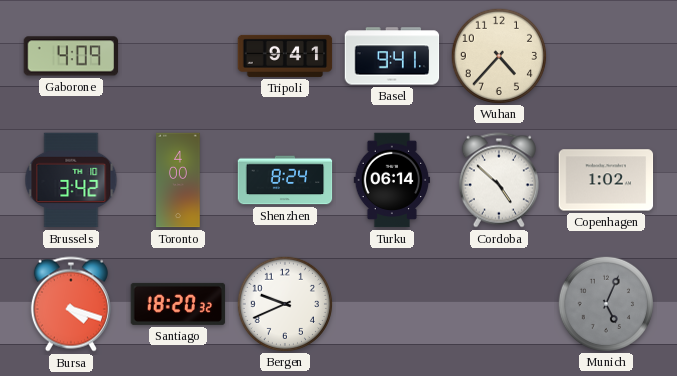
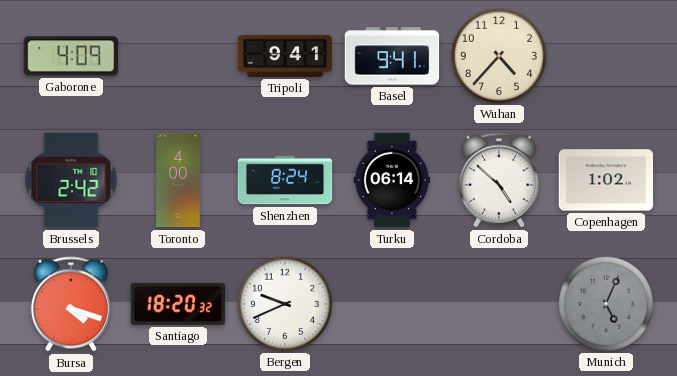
Brussels: 3:42 -> 2:42 (71, 180)
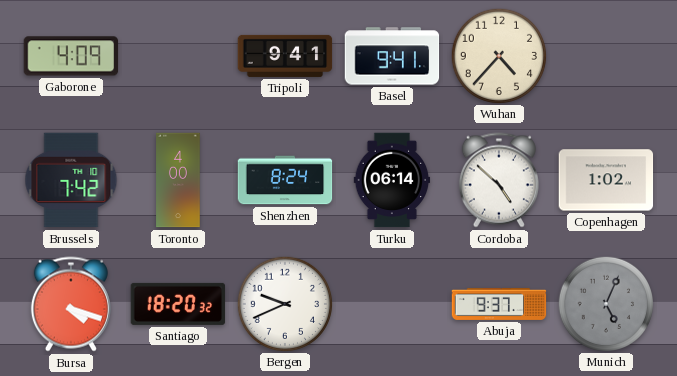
Brussels: 2:42 -> 7:42 (71, 180)
Abuja: none -> 9:37 (499, 304)
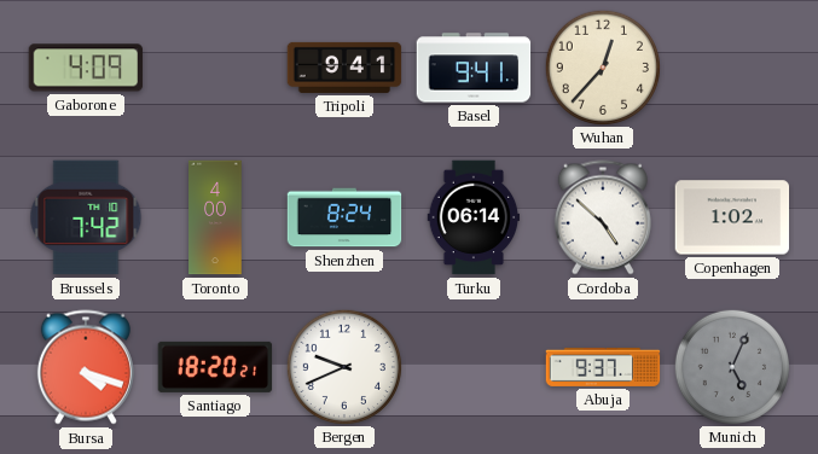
Wuhan: 4:37 -> 12:37 (602, 66)
Santiago: 18:20:32 -> 18:20:21 (215, 367)
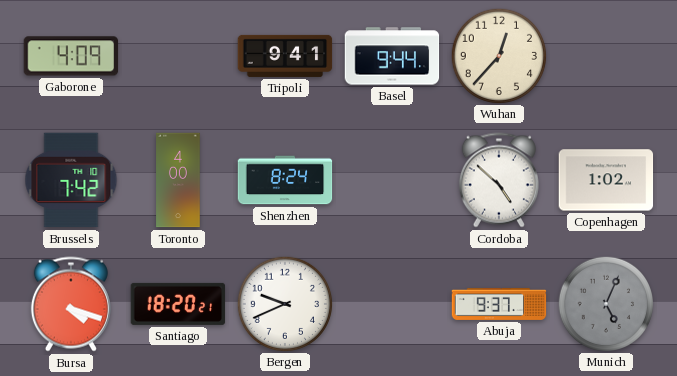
Basel: 9:41 -> 9:44 (392, 56)
Turku: 06:14 -> none (474, 217)
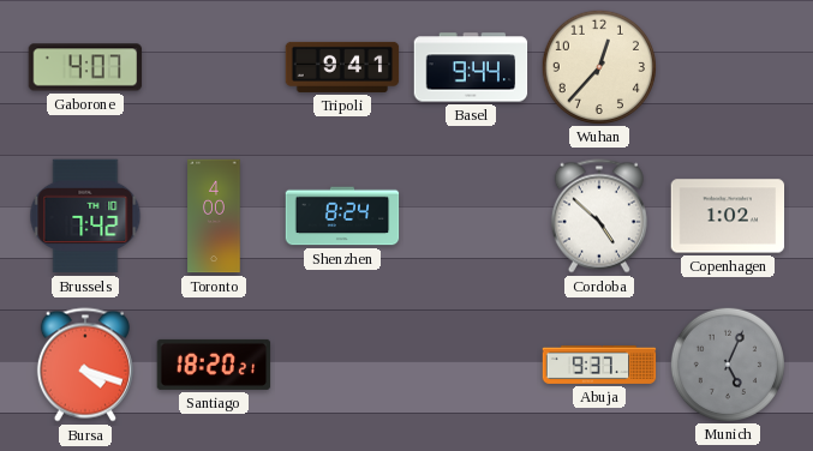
Gaborone: 4:09 -> 4:07 (85, 67)
Bergen: 9:41 -> none (284, 303)
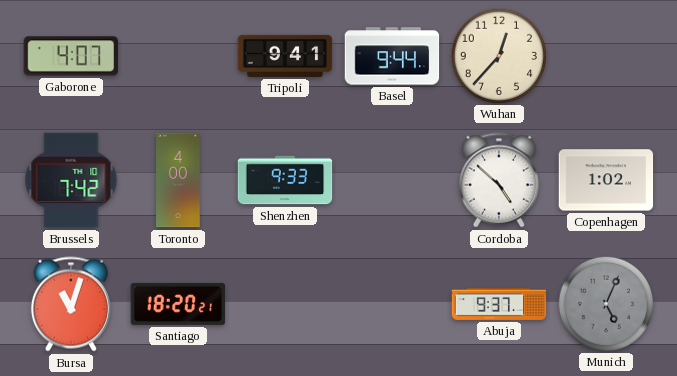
Shenzhen: 8:24 -> 9:33 (285, 180)
Bursa: 4:18 -> 11:03 (71, 304)
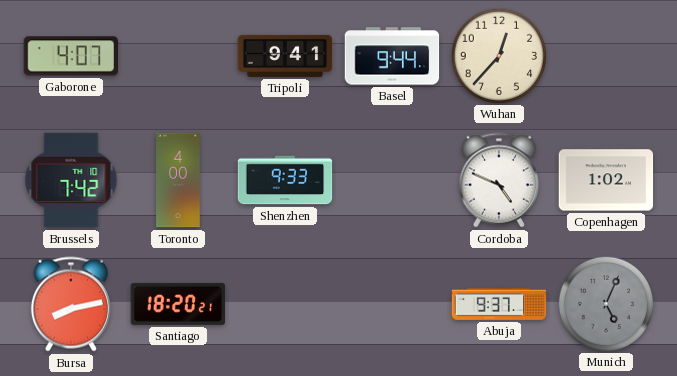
Cordoba: 4:52 -> 4:49 (499, 180)
Bursa: 11:03 -> 8:13 (71, 304)
